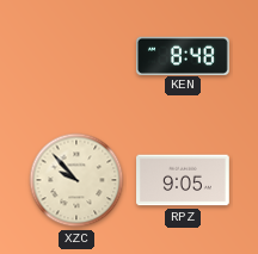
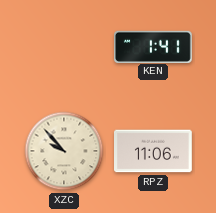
KEN: 8:48 -> 1:41 (154, 46)
RPZ: 9:05 -> 11:06 (154, 151)
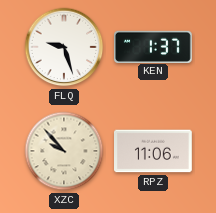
FLQ: none -> 9:27 (64, 47)
KEN: 1:41 -> 1:37 (154, 46)
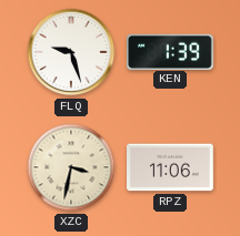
KEN: 1:37 -> 1:39 (171, 51)
XZC: 9:53 -> 3:32 (71, 167)
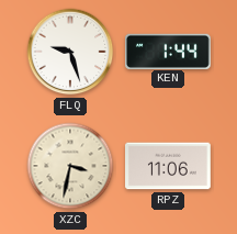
KEN: 1:39 -> 1:44 (169, 51)
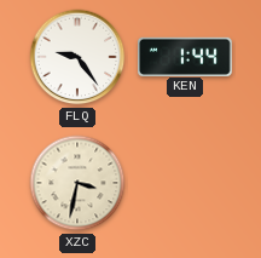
FLQ: 9:27 -> 9:24 (77, 57)
RPZ: 11:06 -> none (169, 166)
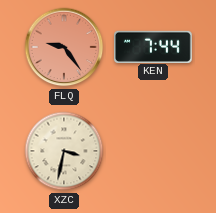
FLQ dial: white -> salmon (64, 47)
KEN: 1:44 -> 7:44 (154, 46)
